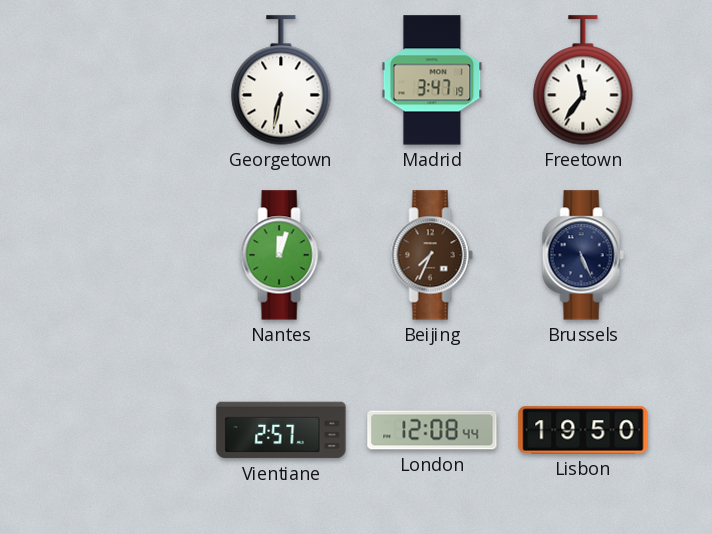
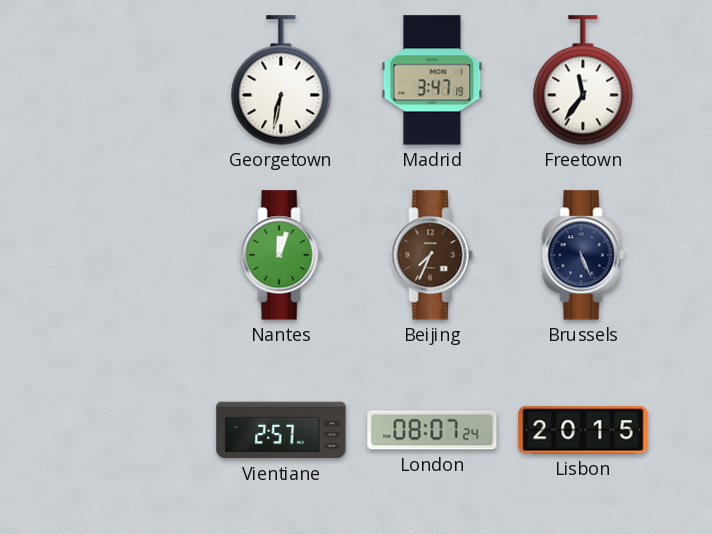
London: 12:08 -> 08:07 (432, 430)
Lisbon: 19:50 -> 20:15 (583, 430)
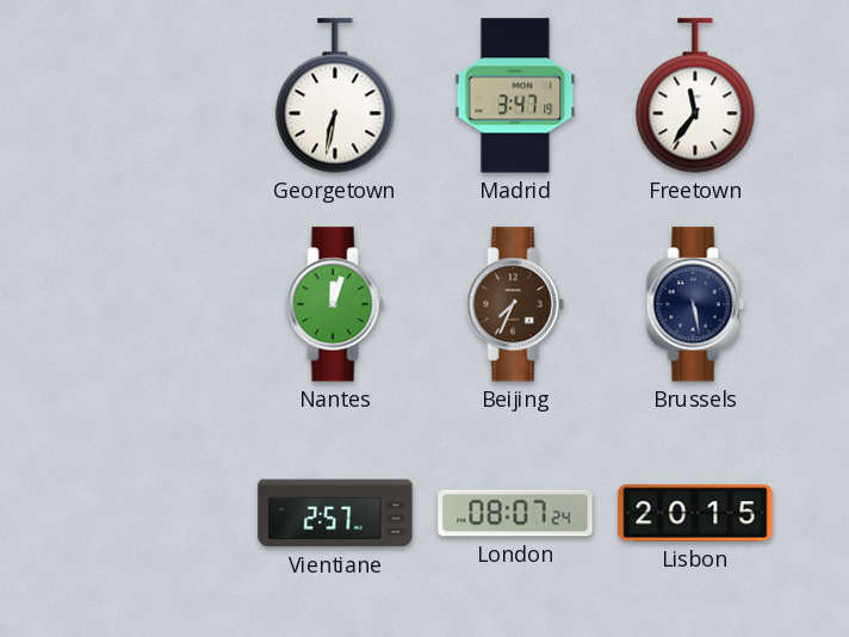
Brussels: 5:26 -> 5:28 (695, 304)
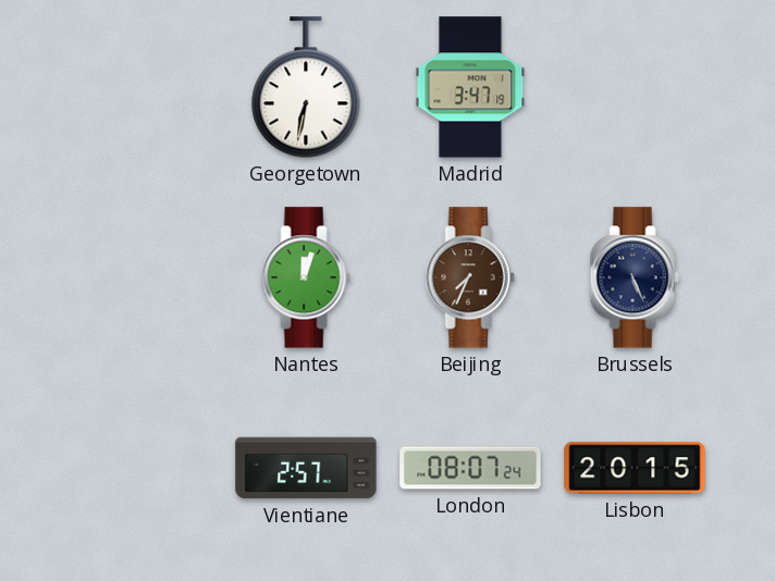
Freetown: 11:36 -> none (695, 95)
Brussels: 5:28 -> 5:26 (635, 277)
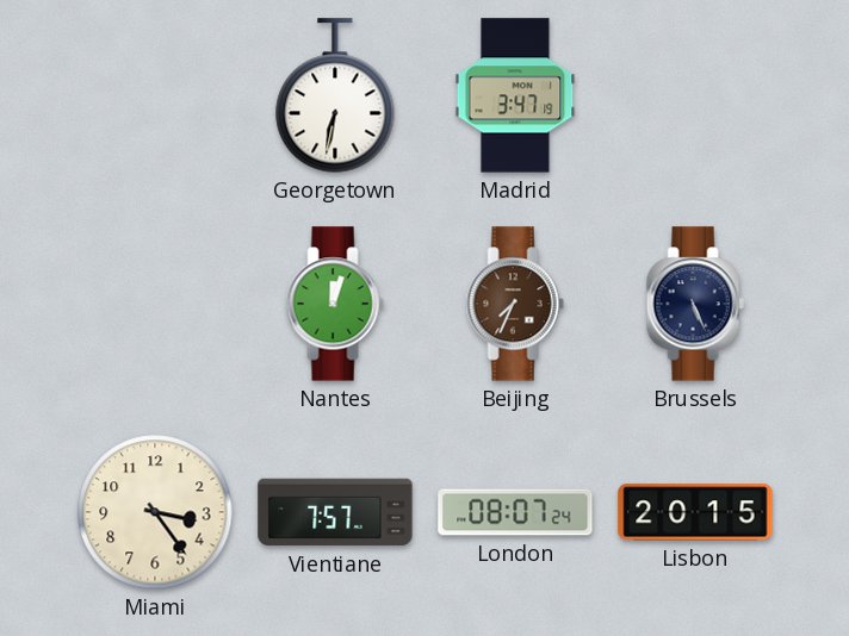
Miami: none -> 3:24 (155, 512)
Vientiane: 2:57 -> 7:57 (335, 512)
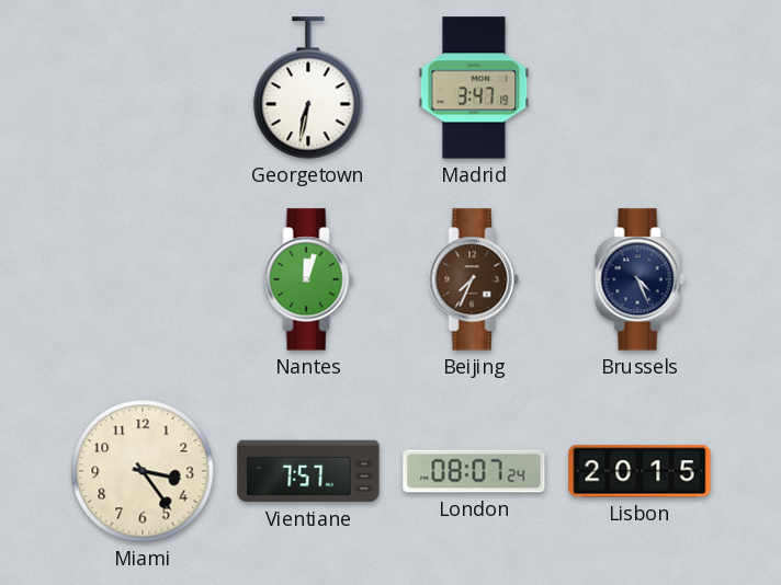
Brussels: 5:26 -> 4:26 (639, 279)
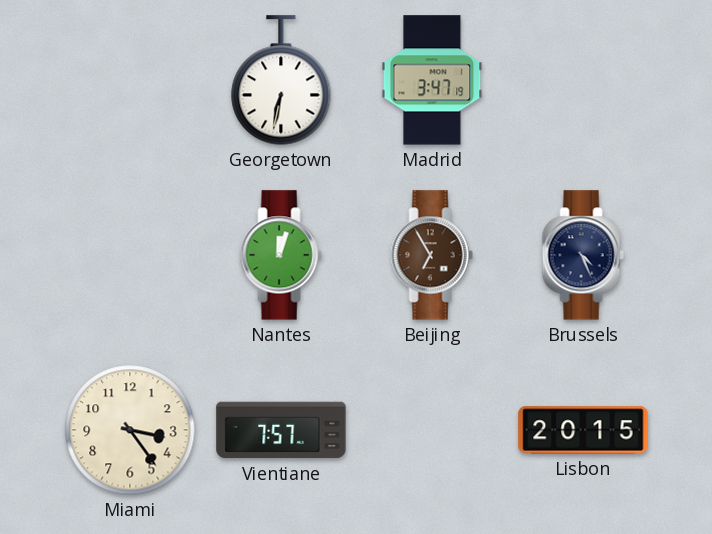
Beijing: 7:34 -> 6:55 (432, 255)
London: 08:07 -> none (474, 471)
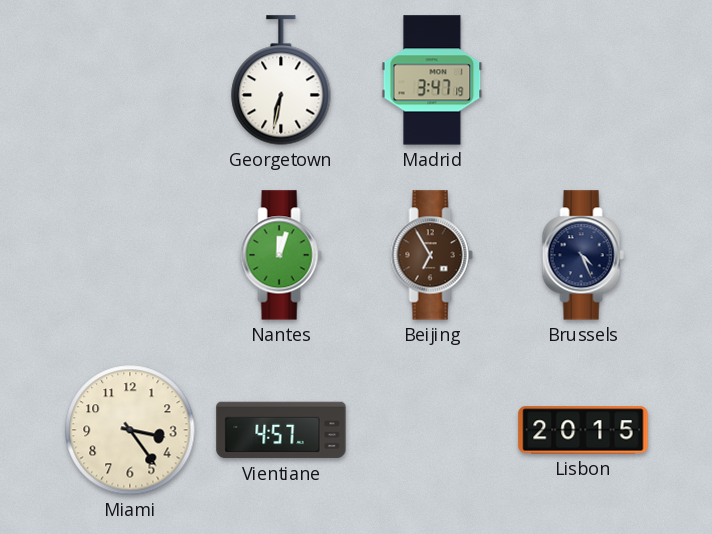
Vientiane: 7:57 -> 4:57 (281, 430)
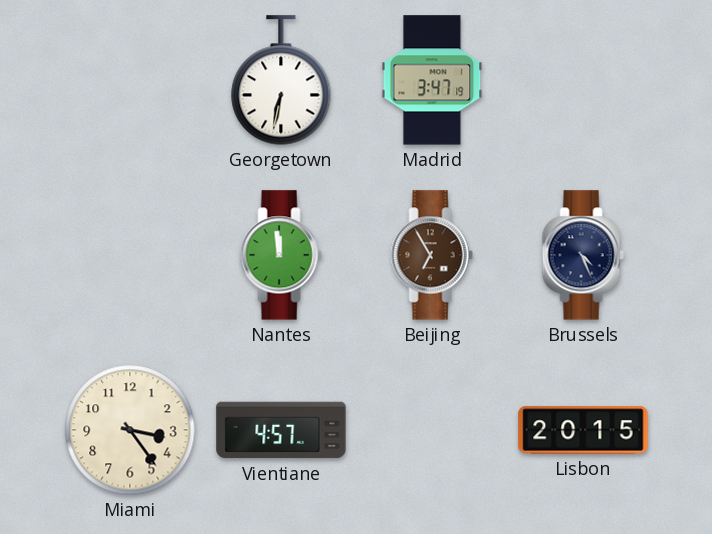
Nantes: 12:03 -> 11:59 (281, 255)
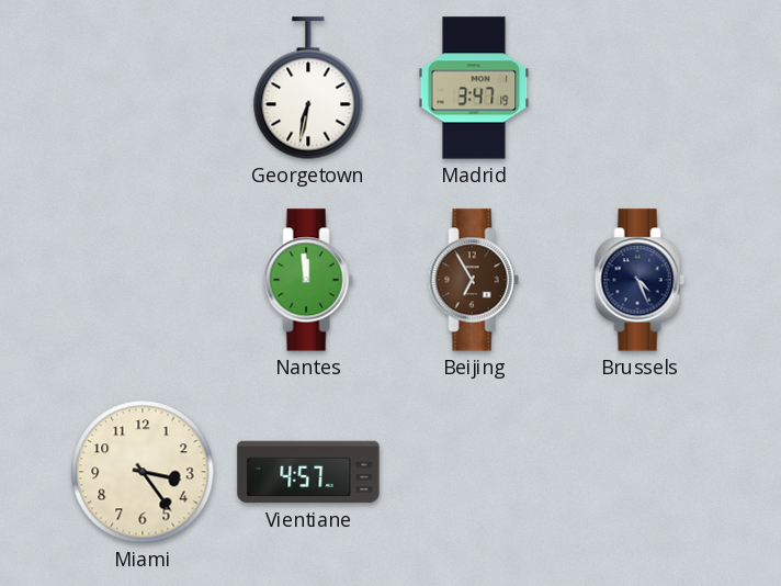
Lisbon: 20:15 -> none (583, 430)
